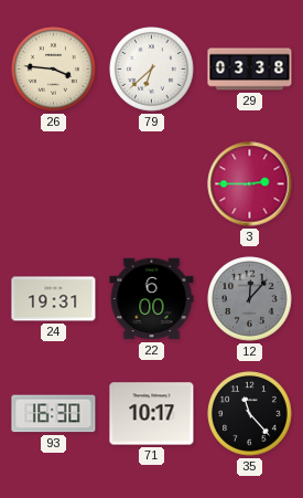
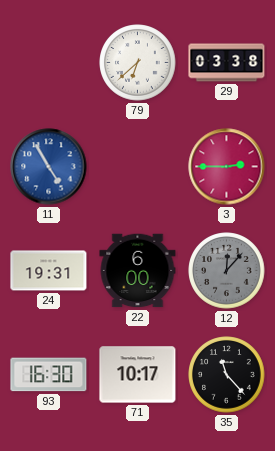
26: 3:46 -> none (54, 70)
11: none -> 4:55 (49, 167)
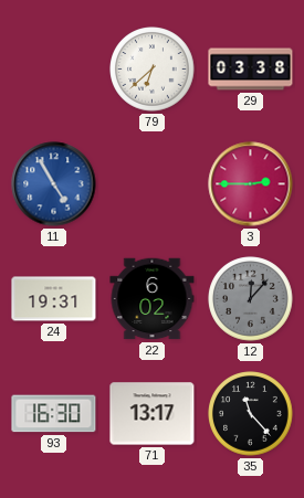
22: 6:00 -> 6:02 (153, 299)
71: 10:17 -> 13:17 (153, 414)
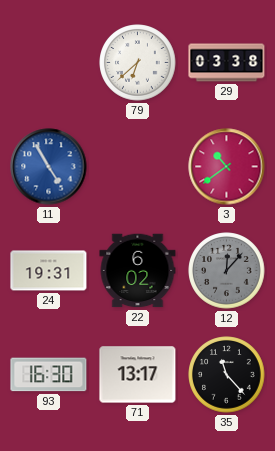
3: 2:45 -> 10:39 (227, 167)
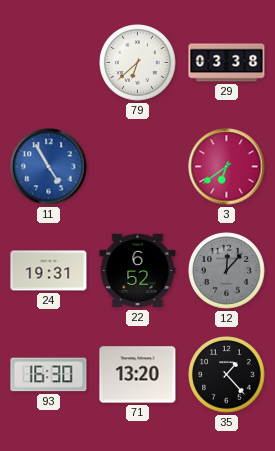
3: 10:39 -> 6:39 (227, 167)
22: 6:02 -> 6:52 (138, 271)
71: 13:17 -> 13:20 (138, 375)
35: 11:23 -> 1:23 (227, 375)
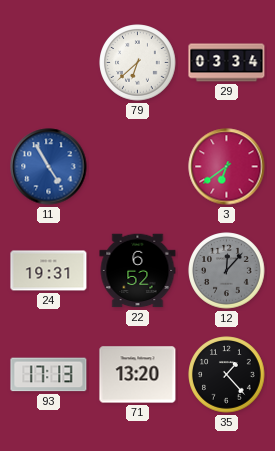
29: 03:38 -> 03:34 (227, 63)
93: 16:30 -> 17:13 (49, 375)
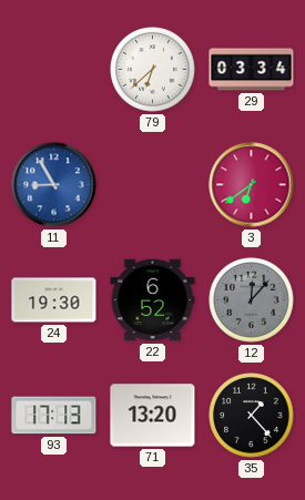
11: 4:55 -> 8:55 (54, 185)
24: 19:31 -> 19:30 (54, 300)
